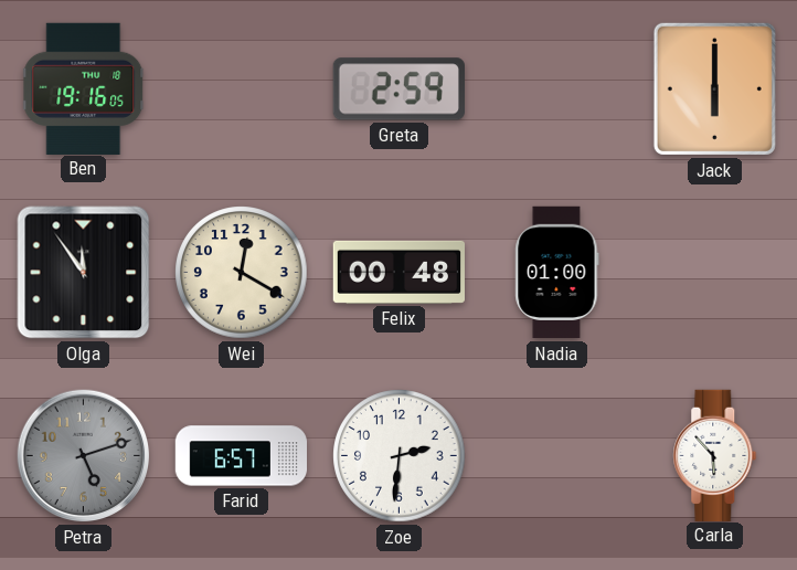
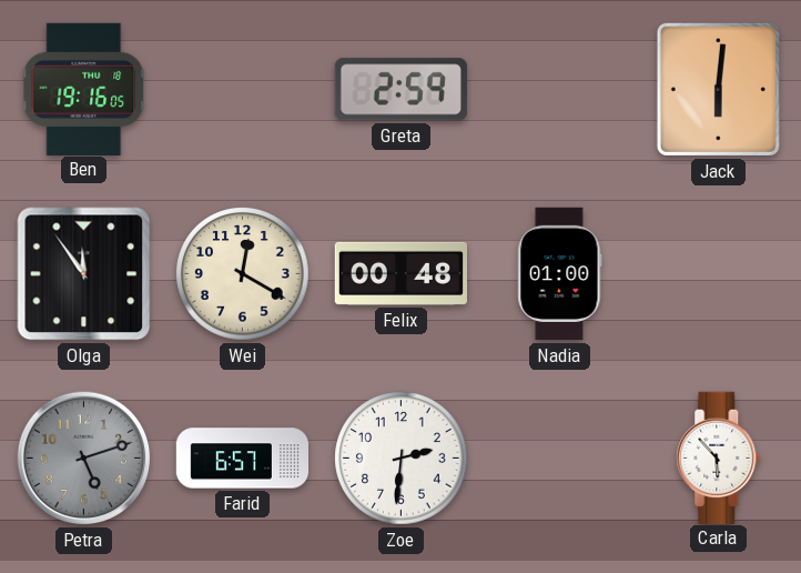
Jack: 6:00 -> 6:01 (718, 89)
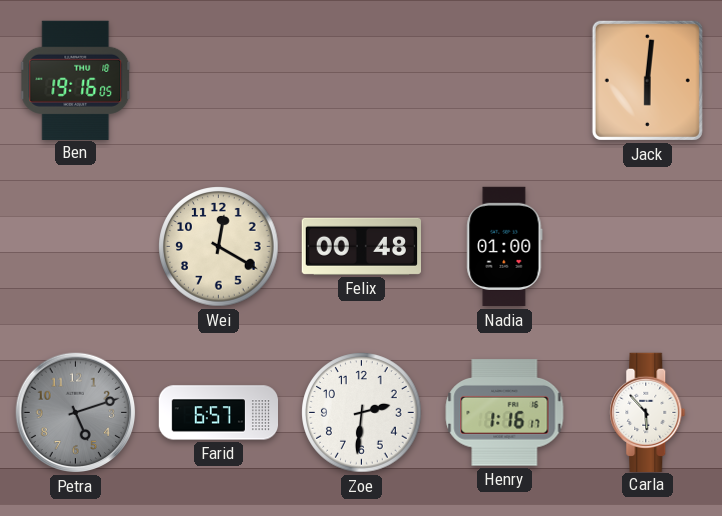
Greta: 2:59 -> none (400, 90)
Olga: 11:54 -> none (84, 274)
Henry: none -> 1:16 (505, 413)
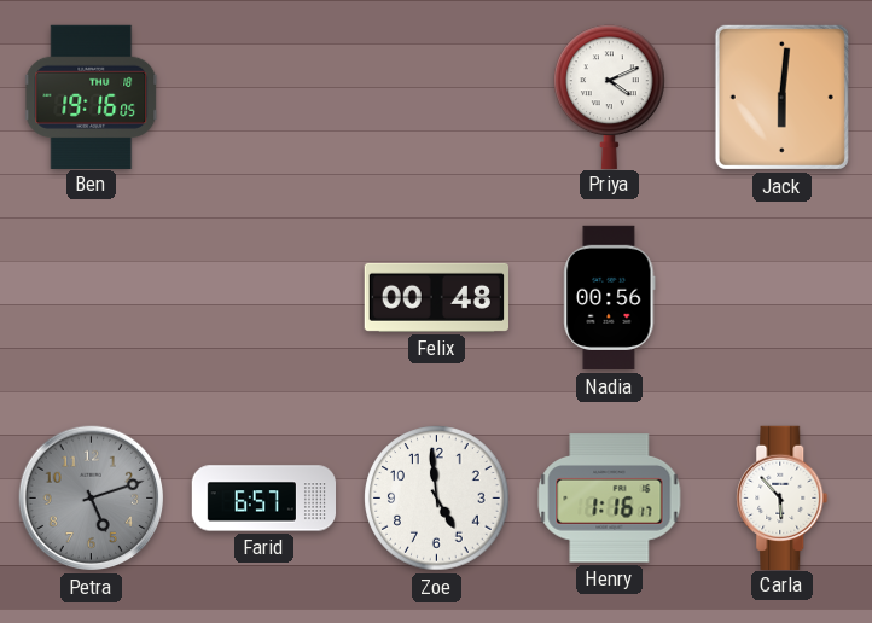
Priya: none -> 4:11 (610, 97)
Wei: 12:20 -> none (219, 247)
Nadia: 01:00 -> 00:56 (610, 298)
Zoe: 2:31 -> 4:59 (437, 499)
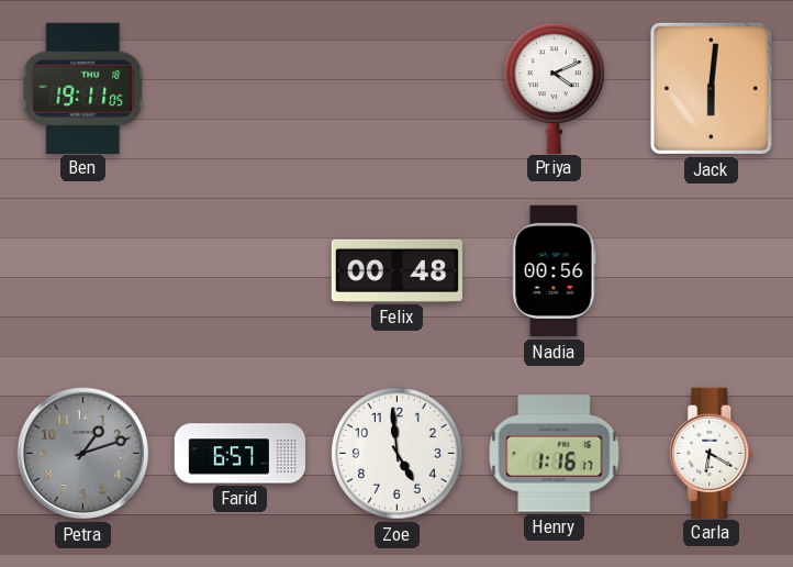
Ben: 19:16 -> 19:11 (83, 88)
Petra: 5:12 -> 1:12 (83, 454)
Carla: 5:53 -> 6:20 (712, 453)
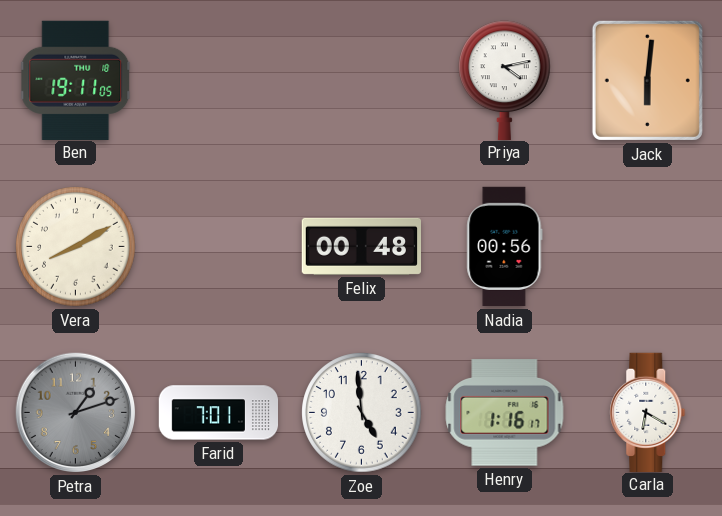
Priya: 4:11 -> 4:13 (505, 80)
Vera: none -> 8:10 (76, 247)
Farid: 6:57 -> 7:01 (219, 413)
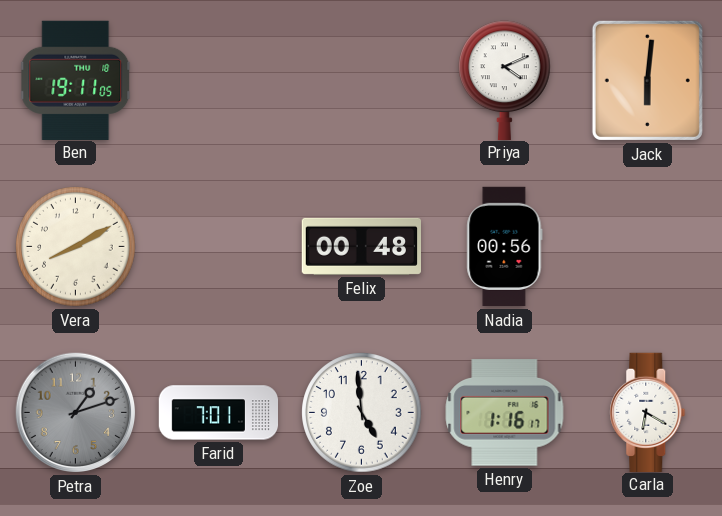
Priya: 4:13 -> 4:11 (505, 80)
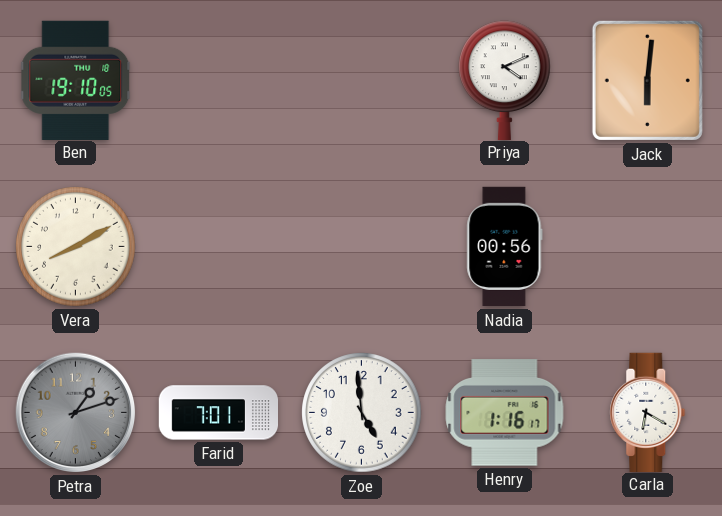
Ben: 19:11 -> 19:10 (76, 80)
Felix: 00:48 -> none (361, 246)
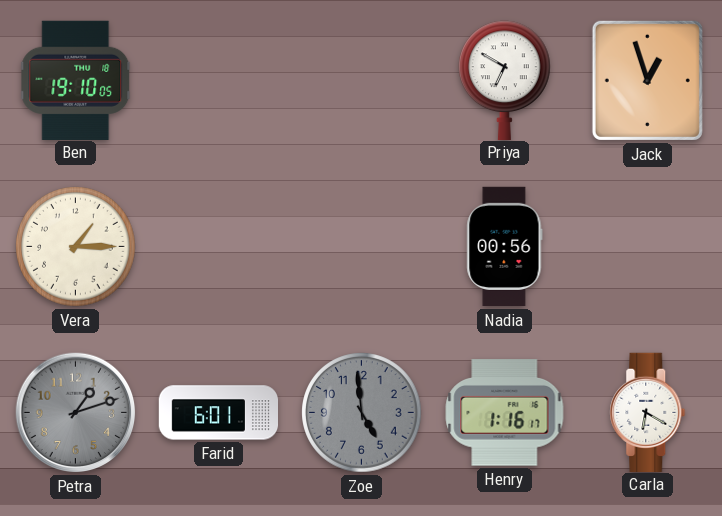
Priya: 4:11 -> 6:50 (505, 80)
Jack: 6:01 -> 12:57 (647, 80)
Vera: 8:10 -> 1:15 (76, 247)
Farid: 7:01 -> 6:01 (219, 413)
Zoe dial: white -> grey (362, 413)
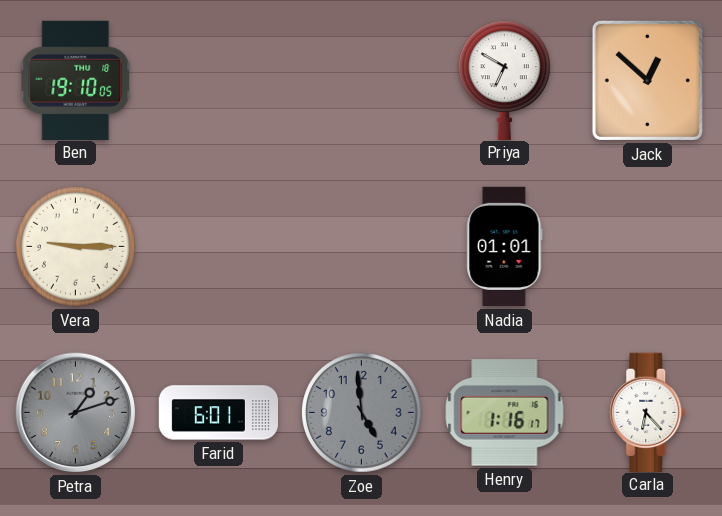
Jack: 12:57 -> 12:52 (647, 80)
Vera: 1:15 -> 9:15 (76, 247)
Nadia: 00:56 -> 01:01 (505, 247)
Carla: 6:20 -> 6:23 (648, 412)
